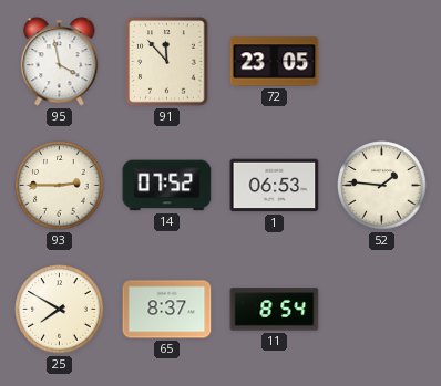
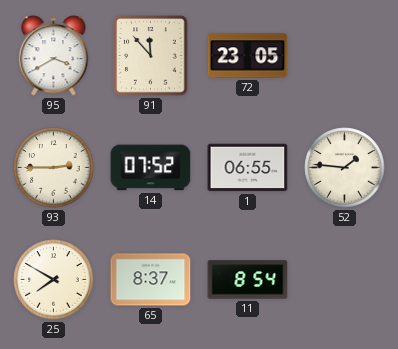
95: 3:58 -> 3:40 (54, 56)
1: 06:53 -> 06:55 (248, 168)
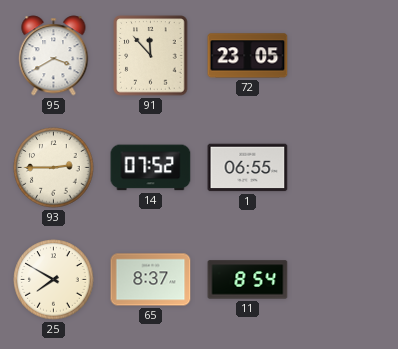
52: 1:46 -> none (345, 168)
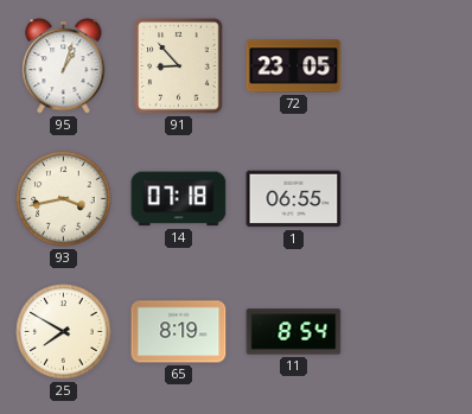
95: 3:40 -> 1:03 (64, 66)
91: 11:53 -> 8:53 (179, 66)
93: 2:45 -> 3:43 (64, 199)
14: 07:52 -> 07:18 (179, 199)
65: 8:37 -> 8:19 (179, 332)
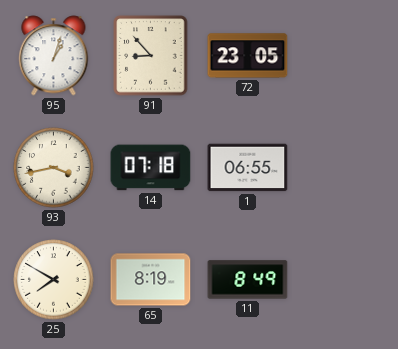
11: 8:54 -> 8:49 (248, 280)
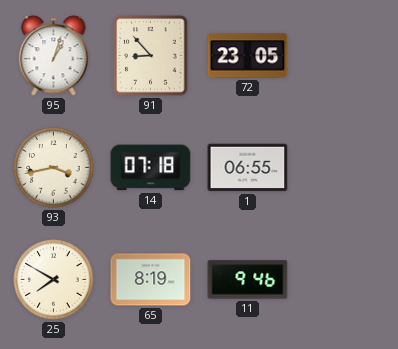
11: 8:49 -> 9:46 (248, 280)
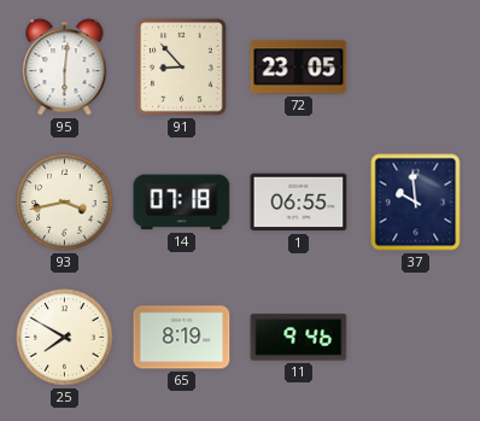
95: 1:03 -> 6:01 (65, 68)
37: none -> 9:59 (416, 203)
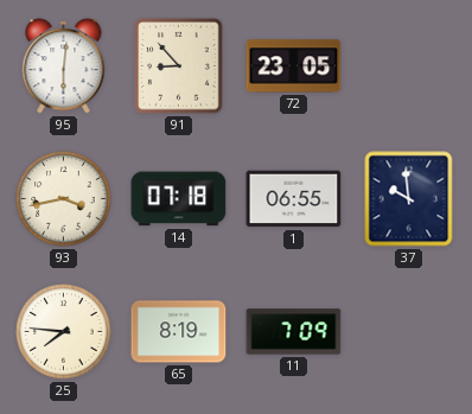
25: 7:50 -> 7:46 (64, 332)
11: 9:46 -> 7:09 (294, 332)
